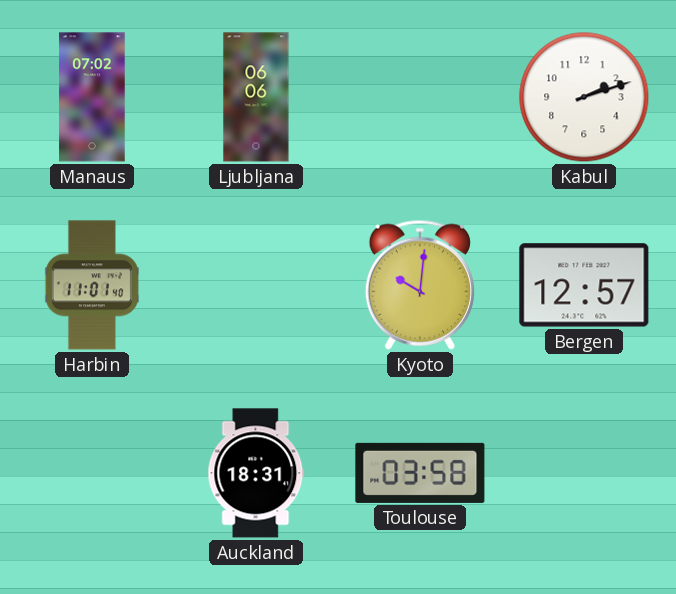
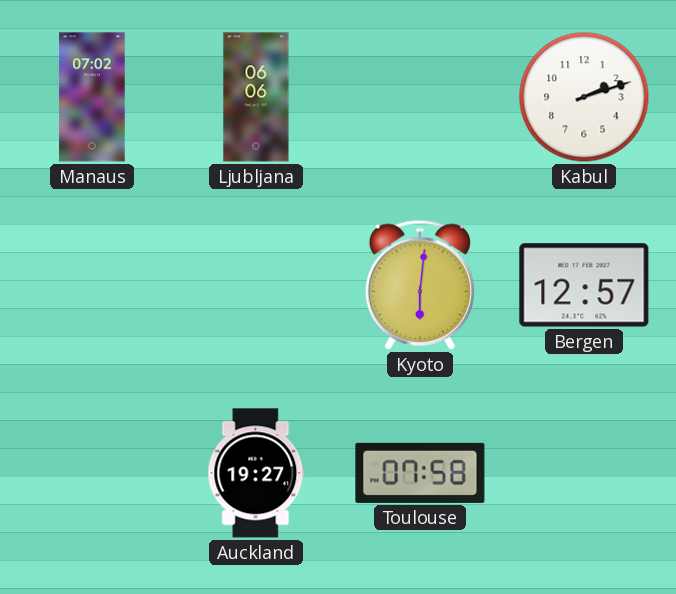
Harbin: 11:01 -> none (92, 285)
Kyoto: 10:01 -> 6:01 (420, 285)
Auckland: 18:31 -> 19:27 (256, 473)
Toulouse: 03:58 -> 07:58 (420, 473)
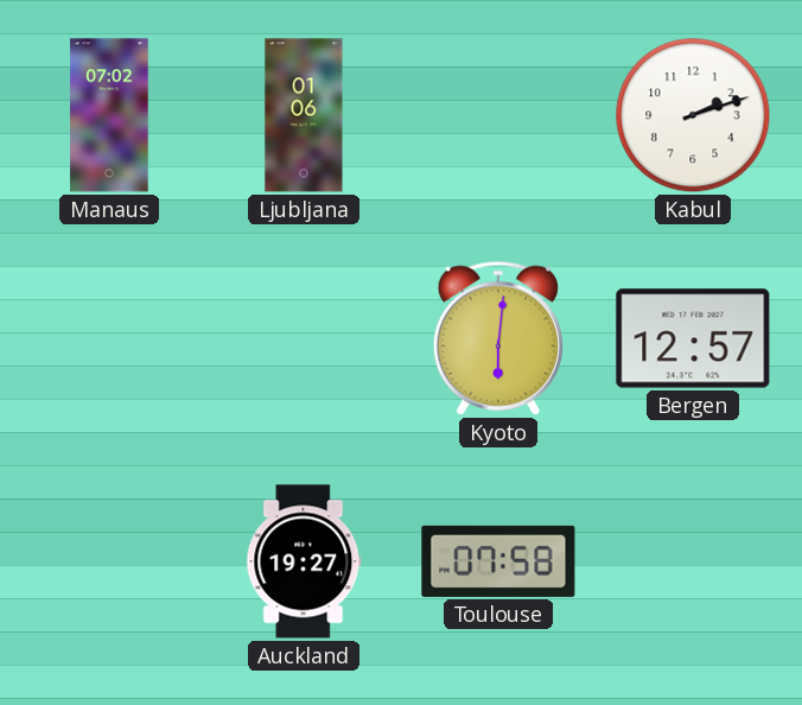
Ljubljana: 06:06 -> 01:06 (304, 115)
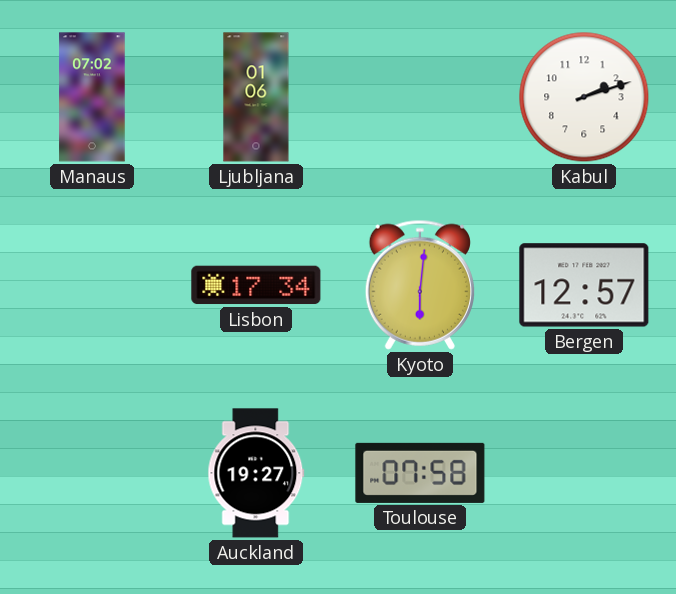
Lisbon: none -> 17:34 (256, 285)
